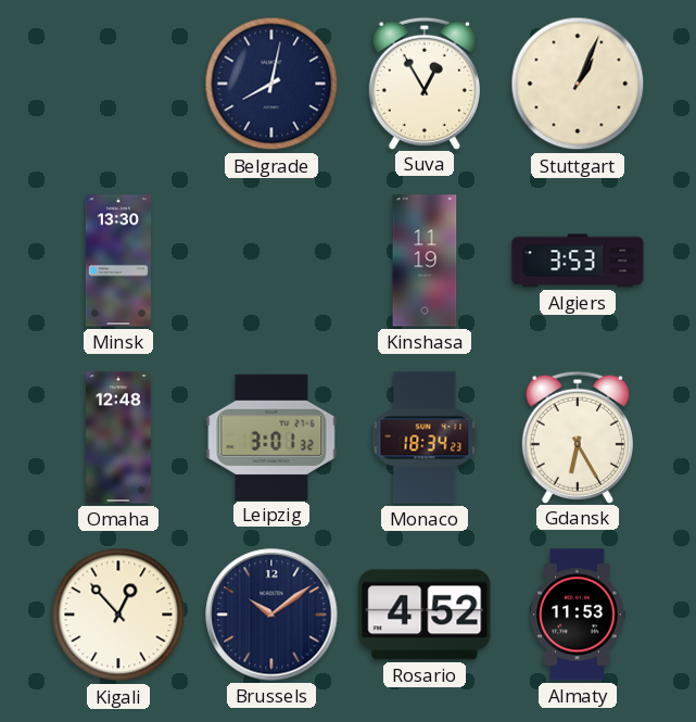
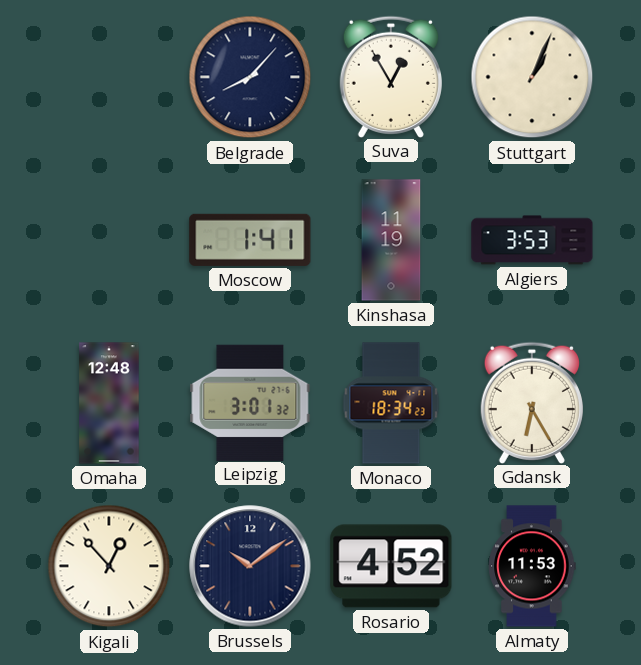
Belgrade: 8:02 -> 8:07 (250, 77)
Minsk: 13:30 -> none (118, 261)
Moscow: none -> 1:41 (250, 240)
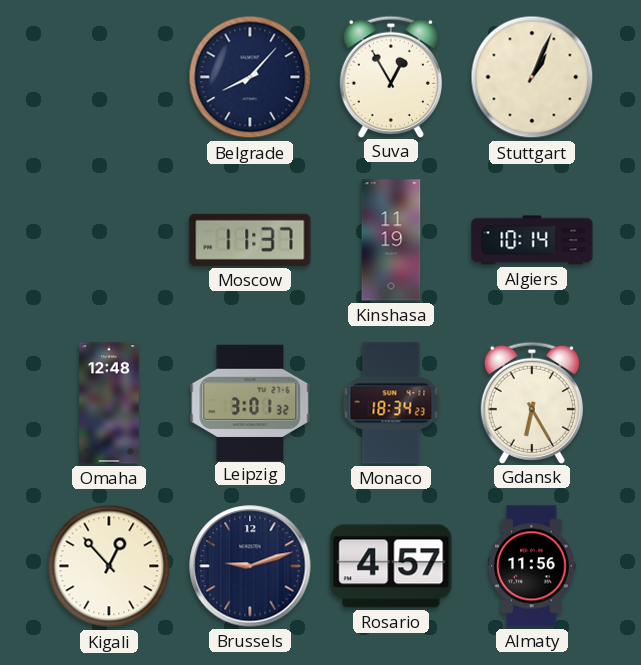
Moscow: 1:41 -> 11:37 (250, 240)
Algiers: 3:53 -> 10:14 (532, 240)
Brussels: 10:09 -> 9:12 (250, 566)
Rosario: 4:52 -> 4:57 (391, 566)
Almaty: 11:53 -> 11:56 (532, 566)
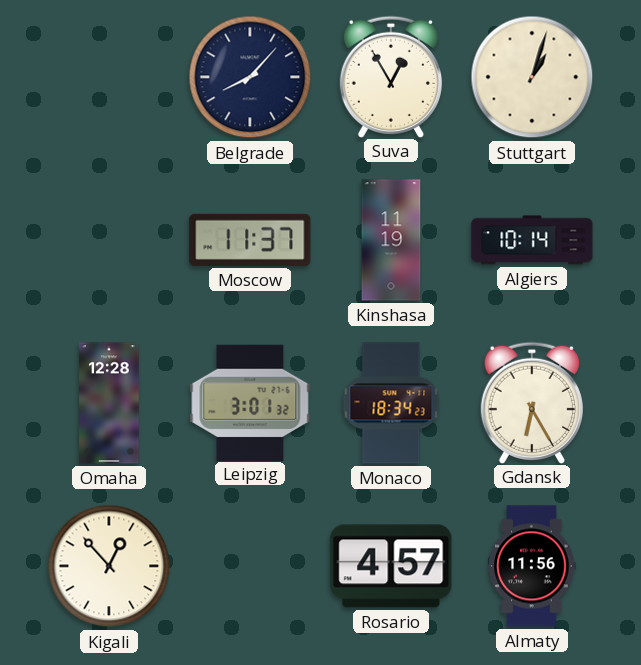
Stuttgart: 1:04 -> 1:03 (532, 77)
Omaha: 12:48 -> 12:28 (109, 403)
Brussels: 9:12 -> none (250, 566)
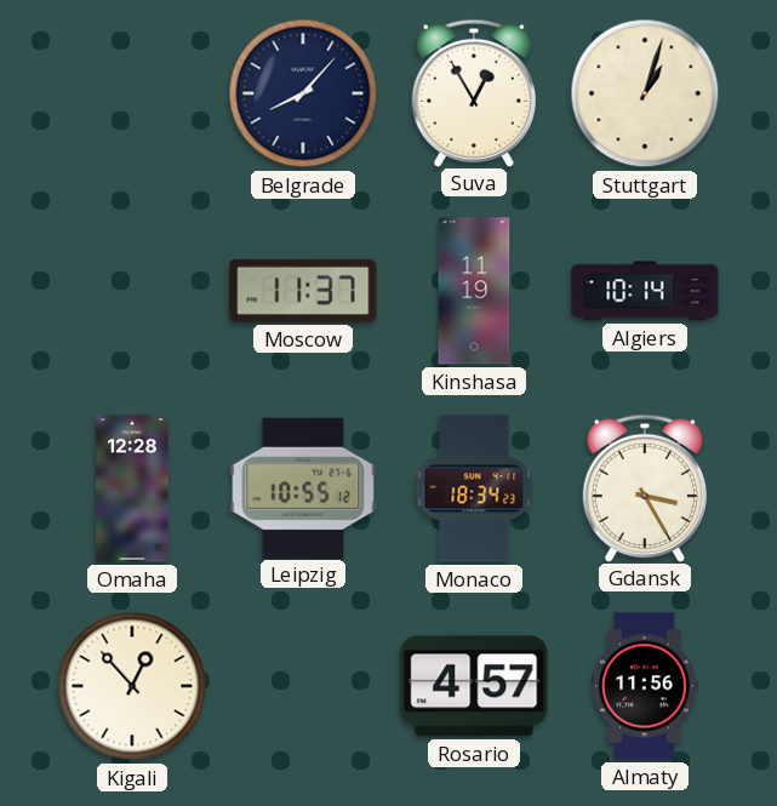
Leipzig: 3:01 -> 10:55 (303, 487)
Gdansk: 6:25 -> 3:25 (645, 487)
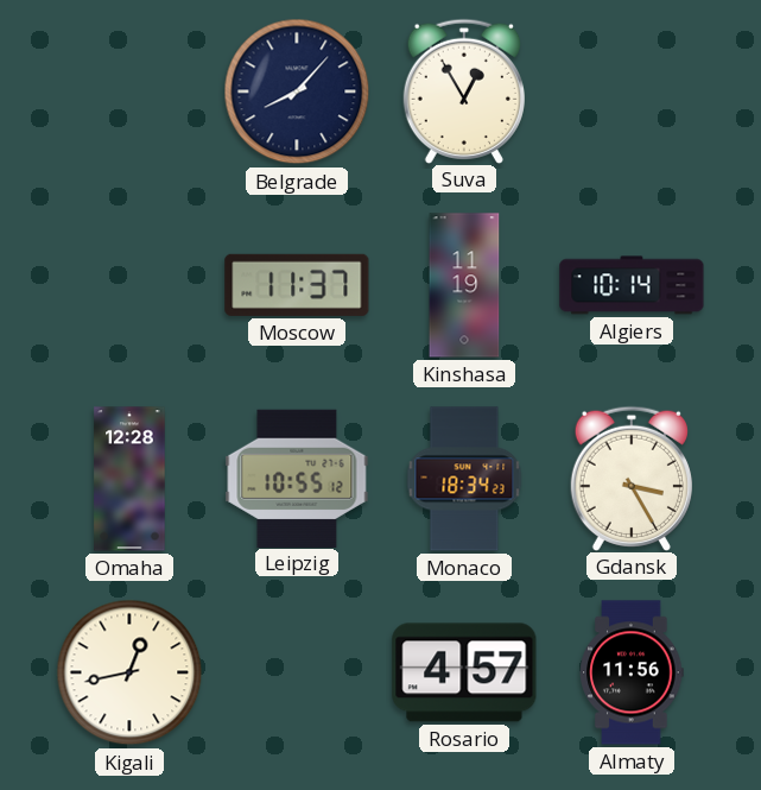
Stuttgart: 1:03 -> none (645, 93)
Kigali: 12:53 -> 12:43 (129, 672)
